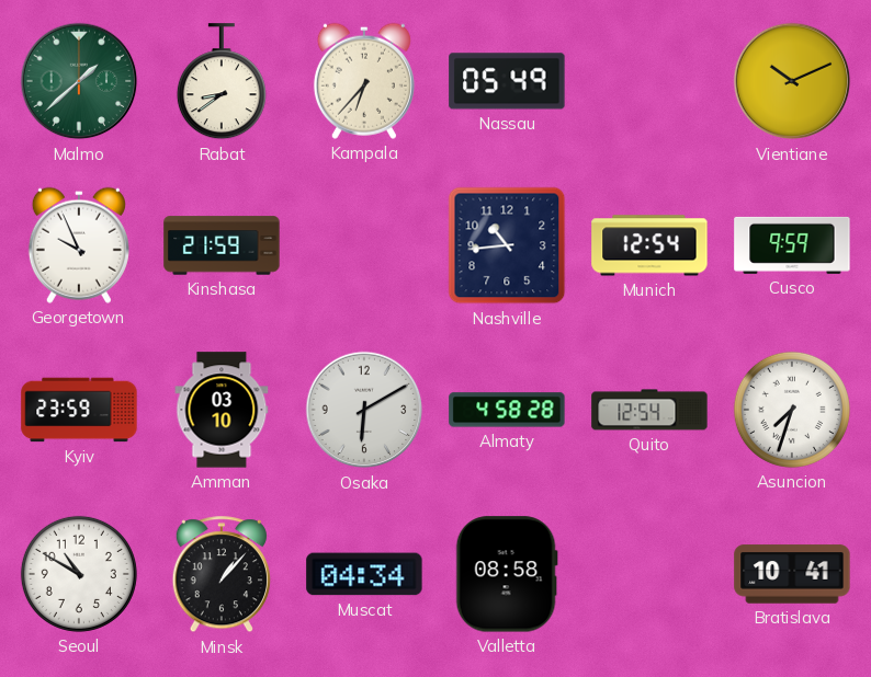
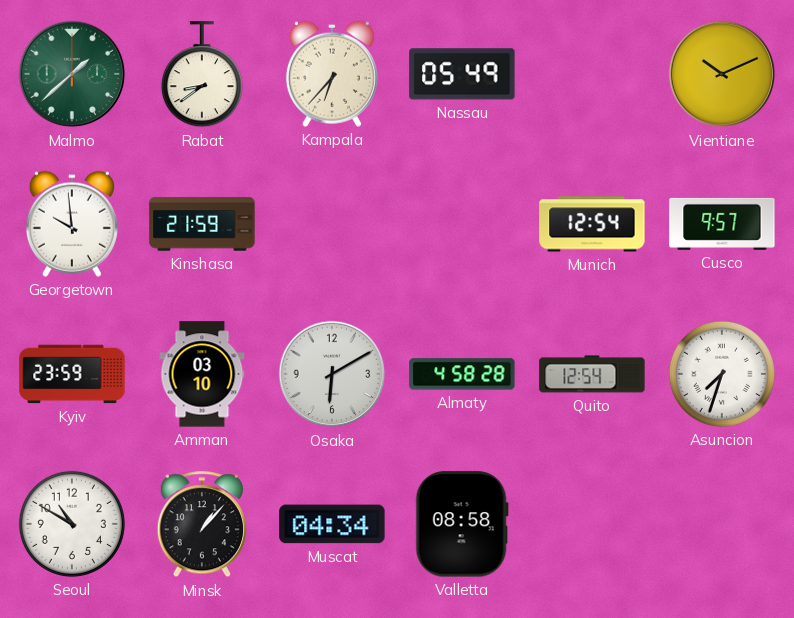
Georgetown: 9:56 -> 9:59 (72, 224)
Nashville: 10:44 -> none (507, 245)
Cusco: 9:59 -> 9:57 (722, 224)
Bratislava: 10:41 -> none (792, 574)
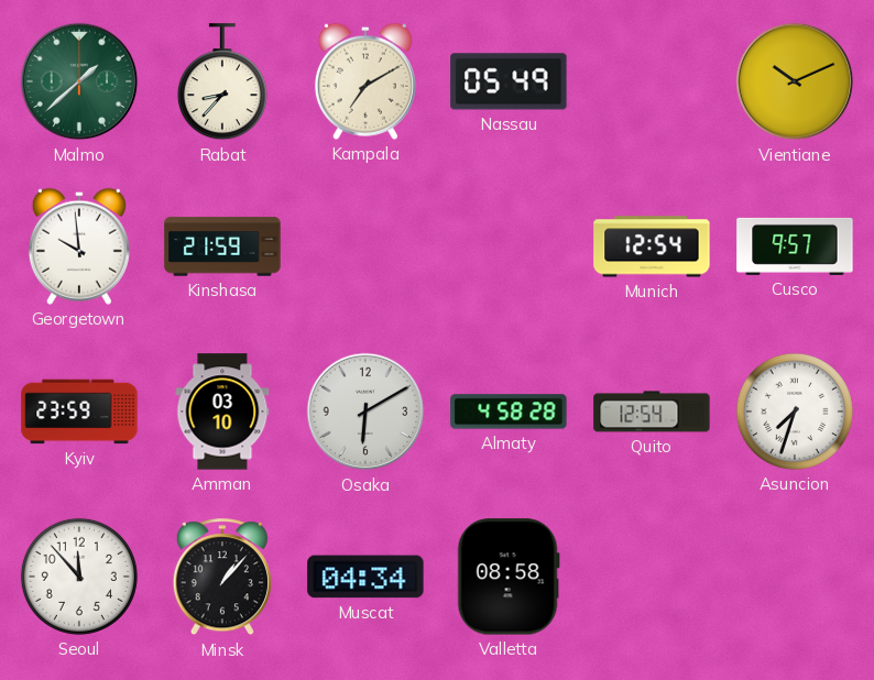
Rabat: 8:39 -> 8:37 (222, 83)
Kampala: 6:37 -> 7:10 (365, 81)
Seoul: 10:50 -> 11:53 (79, 577)
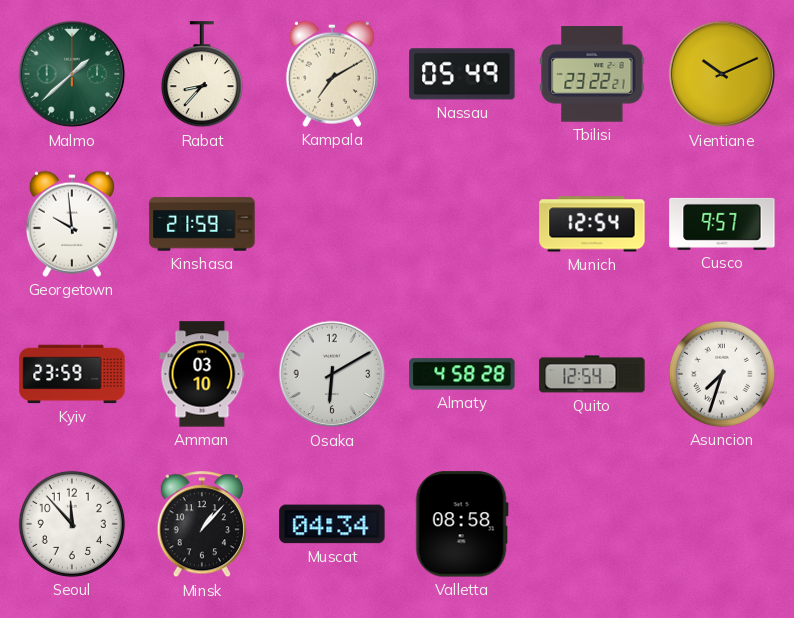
Tbilisi: none -> 23:22 (592, 74)
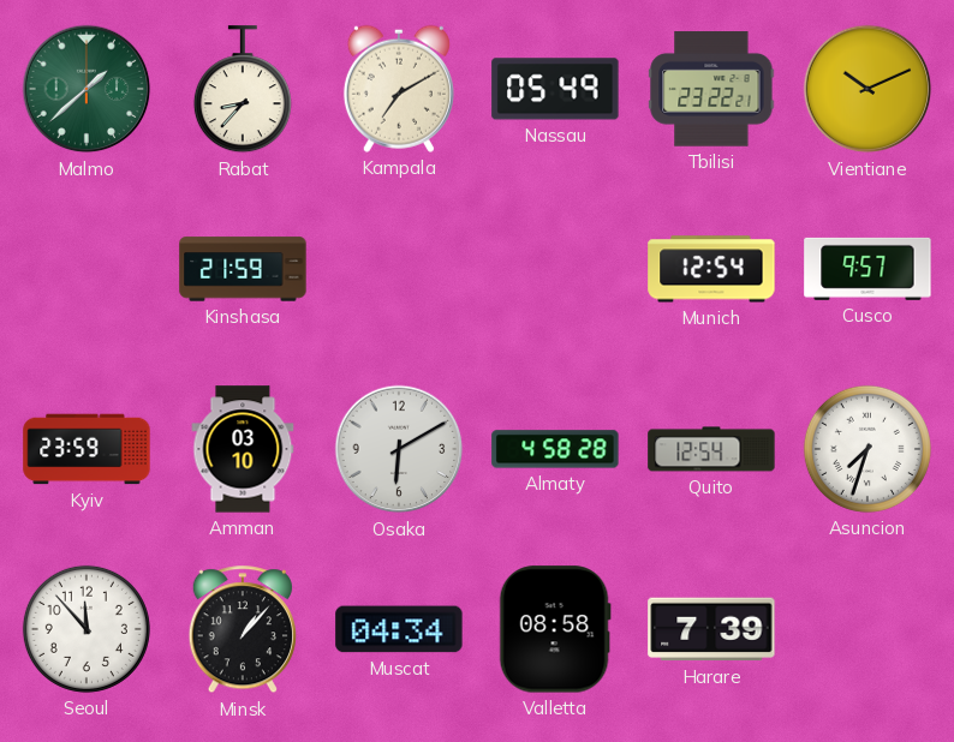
Georgetown: 9:59 -> none (72, 224)
Harare: none -> 7:39 (711, 629)
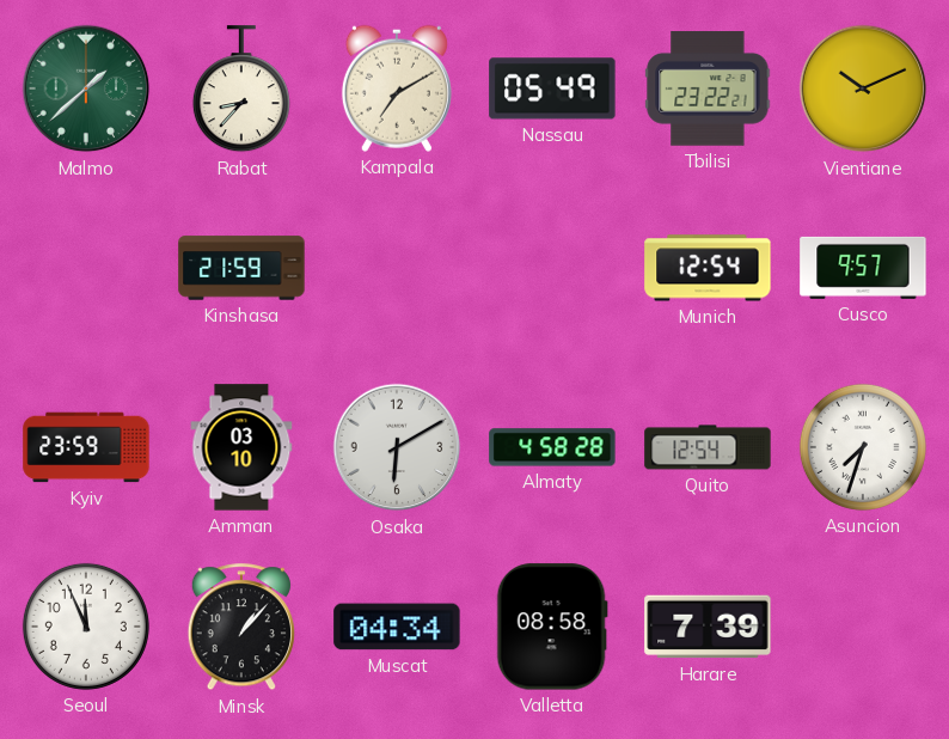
Seoul: 11:53 -> 11:56 (86, 627)
